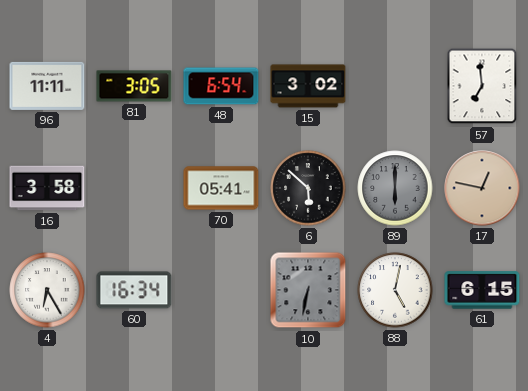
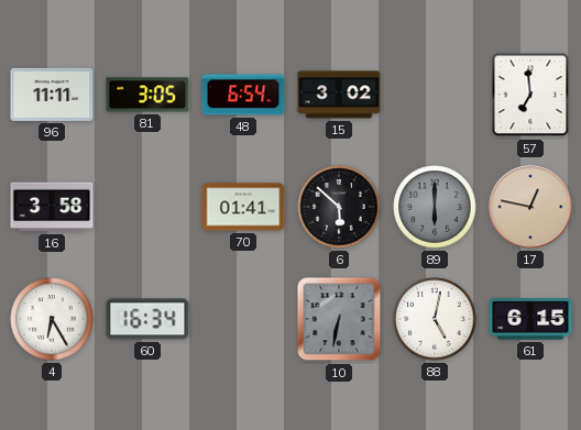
70: 05:41 -> 01:41 (243, 207)
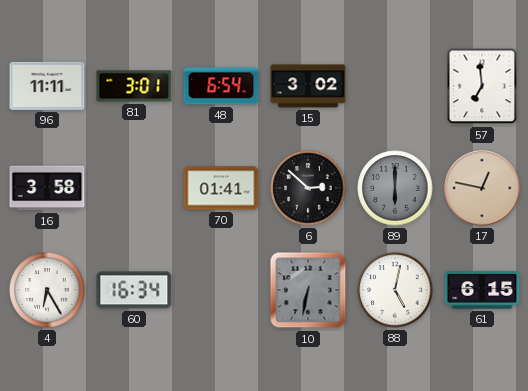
81: 3:05 -> 3:01 (134, 86)
6: 5:52 -> 2:52 (308, 188)
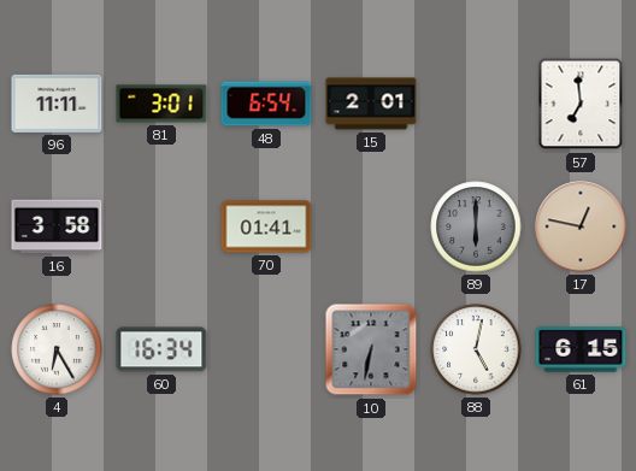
15: 3:02 -> 2:01 (371, 104)
6: 2:52 -> none (308, 188)
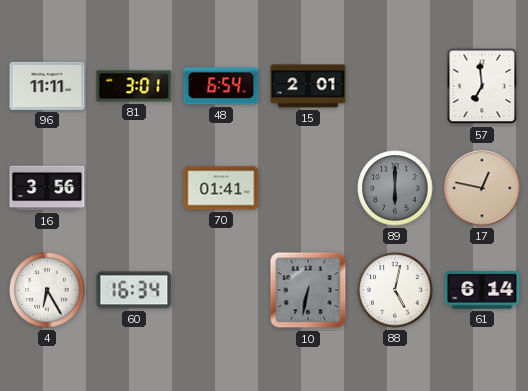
16: 3:58 -> 3:56 (47, 188)
61: 6:15 -> 6:14 (482, 290)
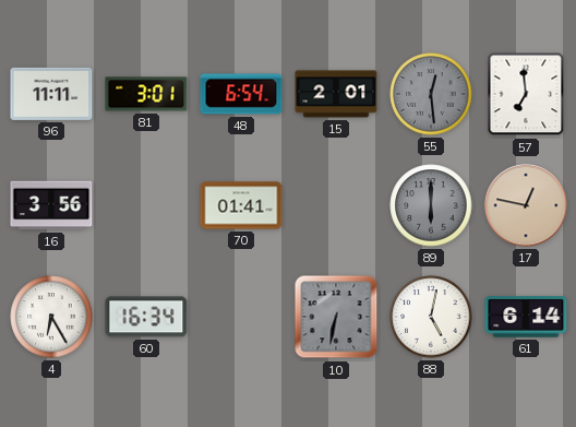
55: none -> 12:29 (431, 94)
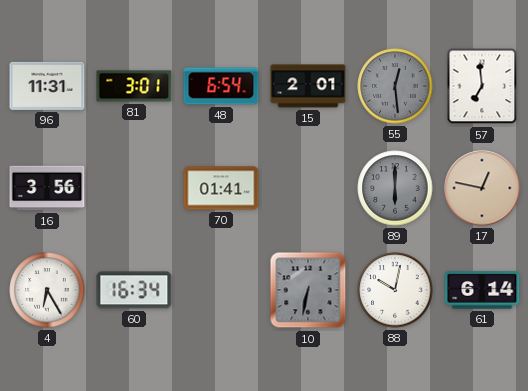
96: 11:11 -> 11:31 (47, 86)
88: 5:02 -> 10:02 (395, 290)
